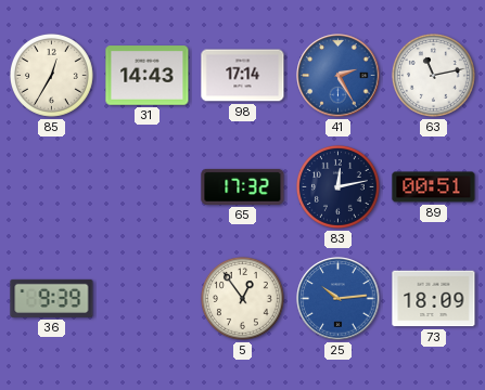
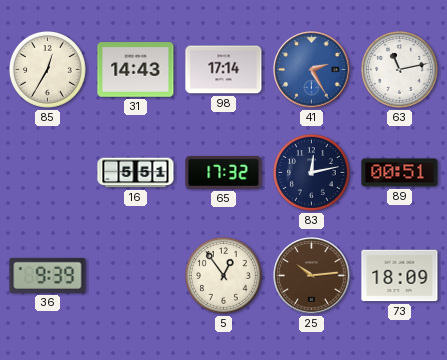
16: none -> 5:51 (136, 173)
25 dial: blue -> brown (312, 276)
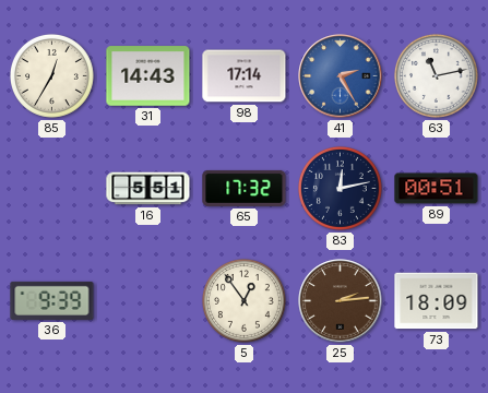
25: 10:14 -> 2:14 (341, 301)
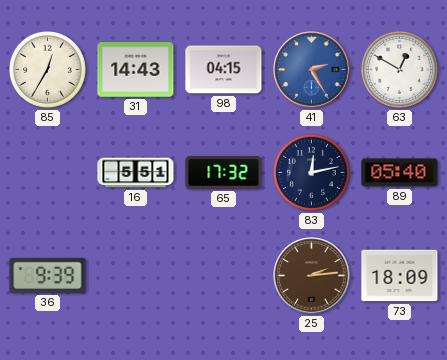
98: 17:14 -> 04:15 (224, 70)
63: 11:13 -> 12:50 (399, 69)
89: 00:51 -> 05:40 (400, 173)
5: 12:54 -> none (243, 300)
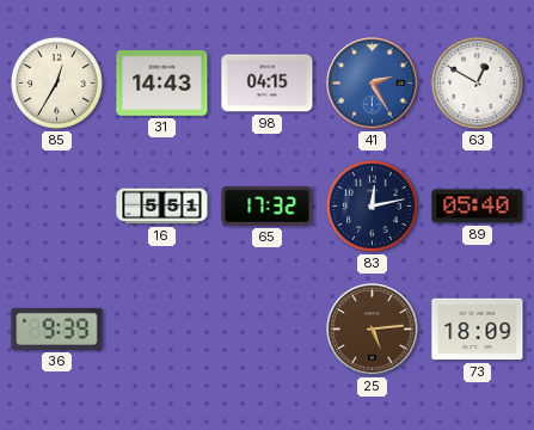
25: 2:14 -> 5:14 (373, 330)
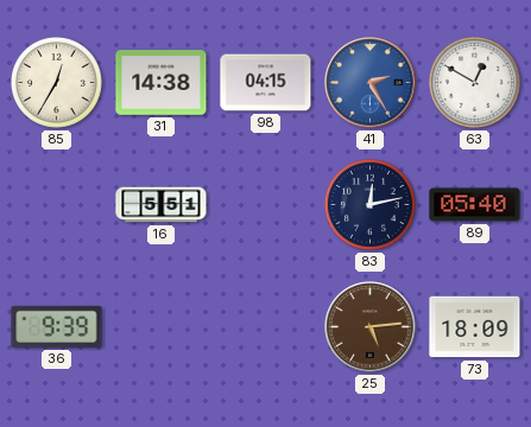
31: 14:43 -> 14:38 (162, 83)
65: 17:32 -> none (268, 205)
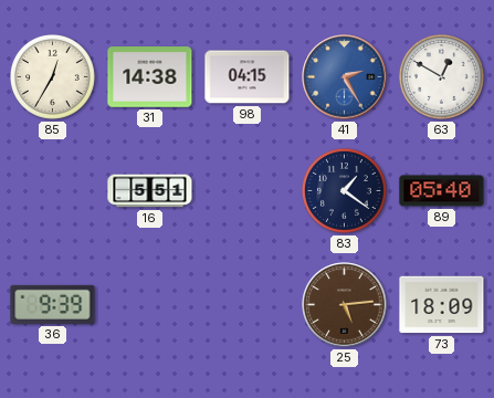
83: 12:13 -> 1:21 (344, 190)
